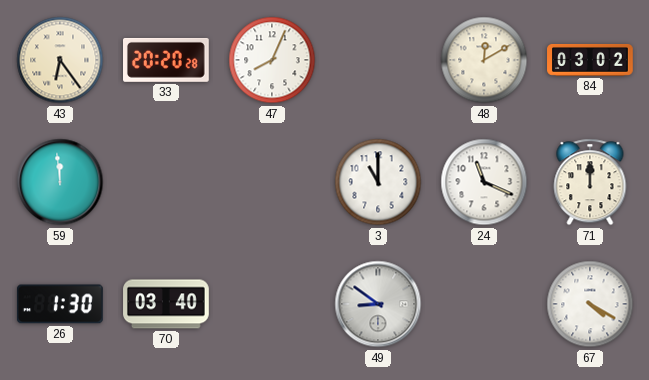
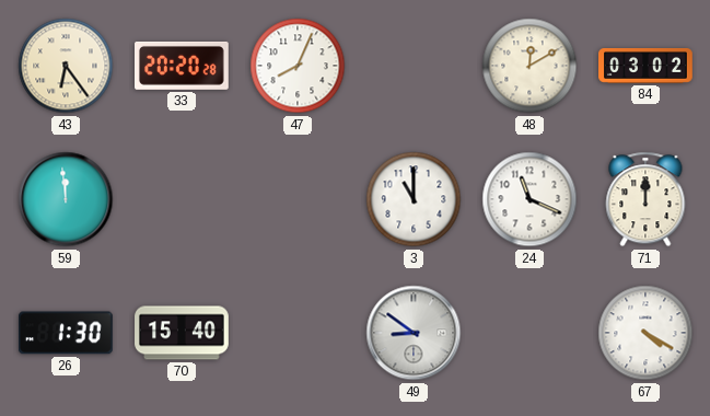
70: 03:40 -> 15:40 (182, 333)
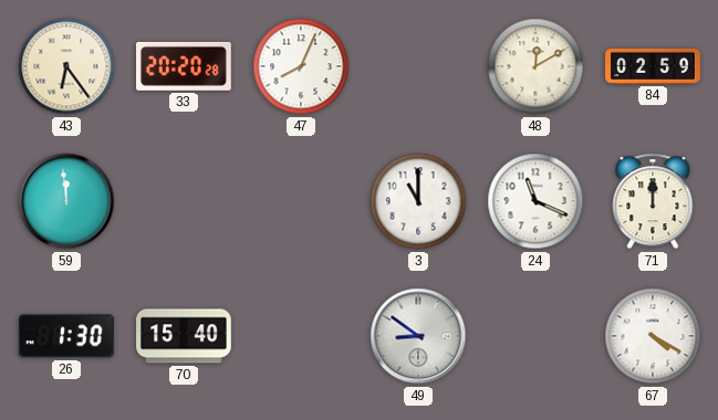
84: 03:02 -> 02:59 (653, 66)
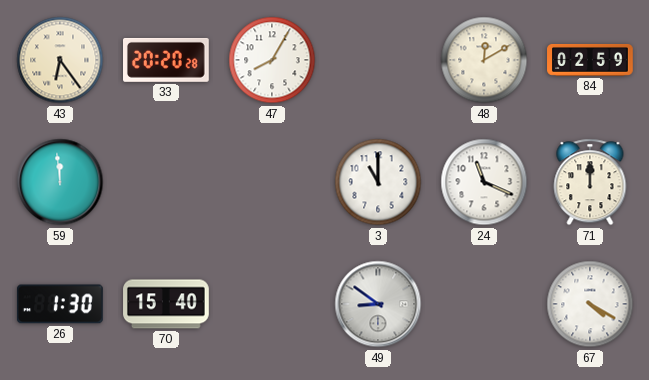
47: 8:04 -> 8:05 (272, 60)
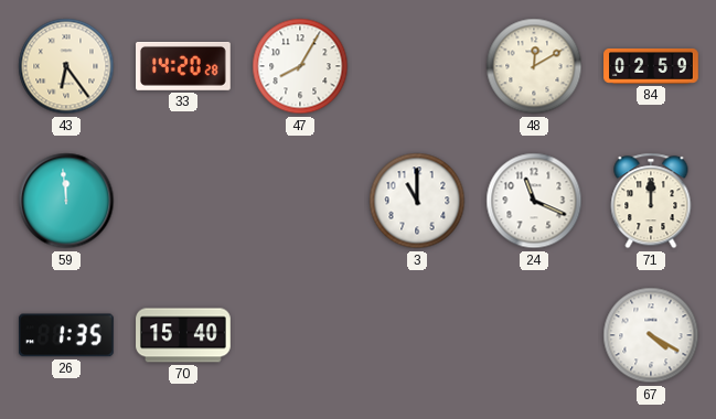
33: 20:20 -> 14:20 (184, 66)
26: 1:30 -> 1:35 (66, 335)
49: 8:51 -> none (378, 304)
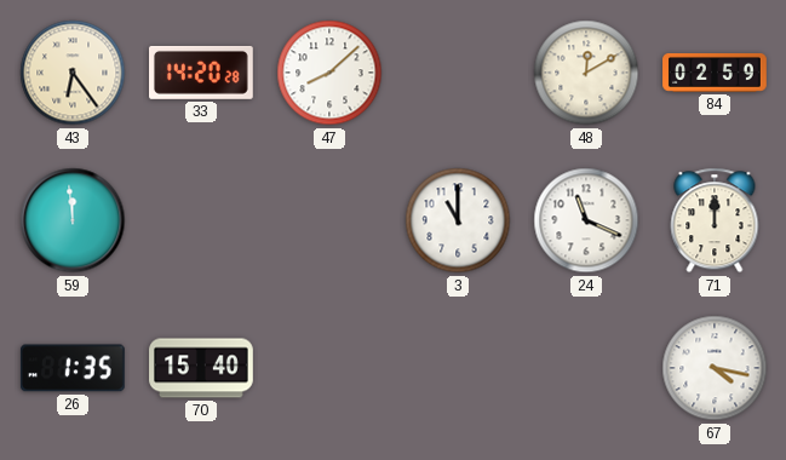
47: 8:05 -> 8:08 (329, 73)
67: 4:20 -> 4:17 (715, 368)
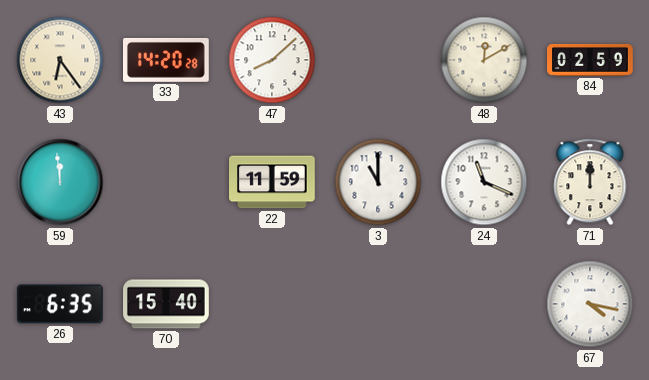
22: none -> 11:59 (273, 182)
26: 1:35 -> 6:35 (60, 304)
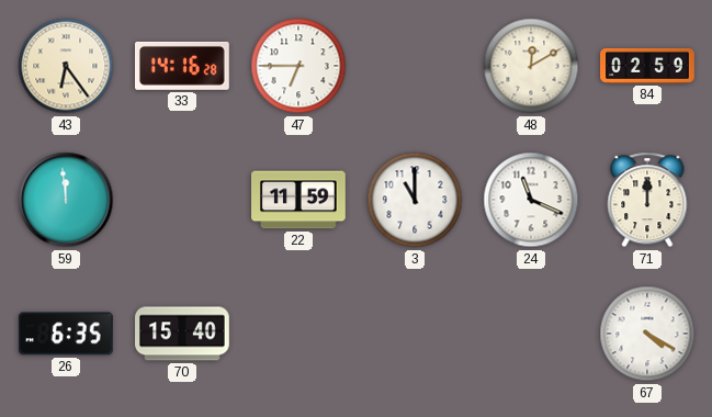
33: 14:20 -> 14:16 (183, 66)
47: 8:08 -> 6:45 (298, 66)
67: 4:17 -> 4:20 (647, 334)
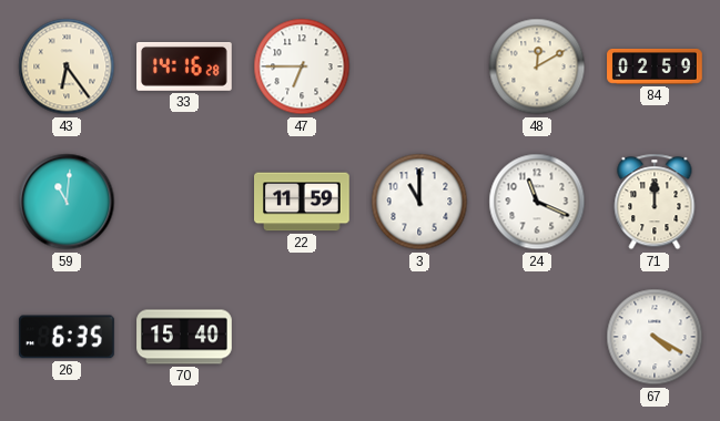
59: 11:59 -> 11:01 (67, 202)
